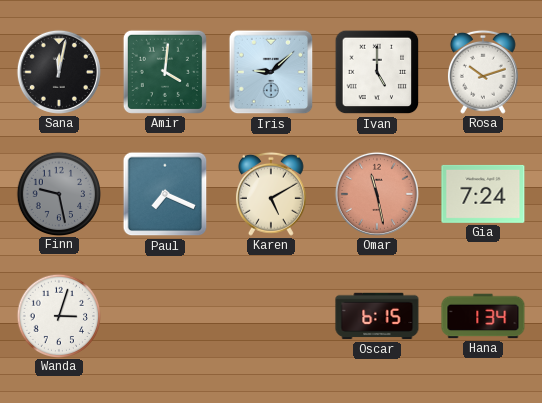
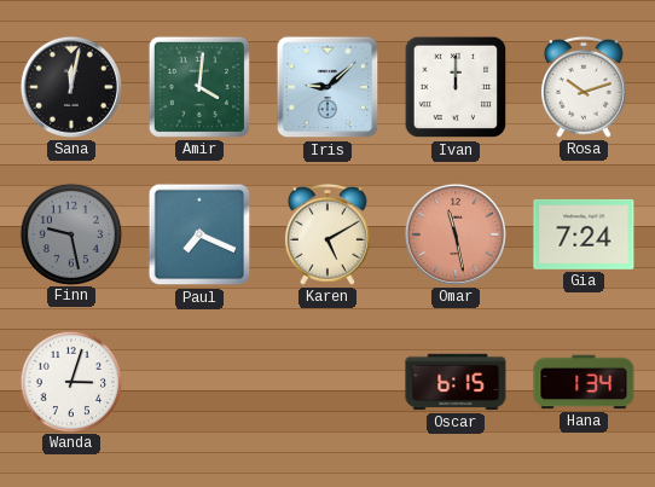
Ivan: 5:00 -> 12:00 (456, 87)
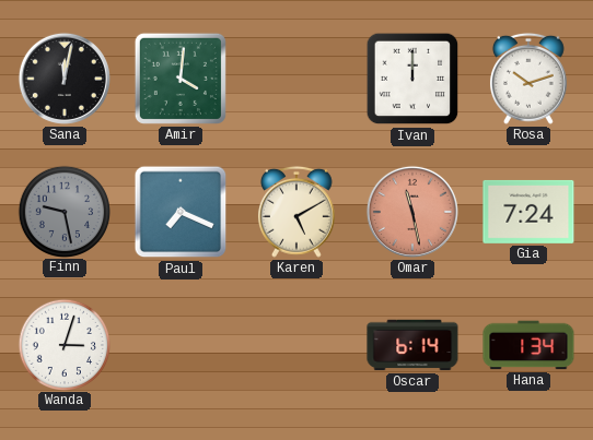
Iris: 9:08 -> none (327, 87)
Oscar: 6:15 -> 6:14 (412, 345)
